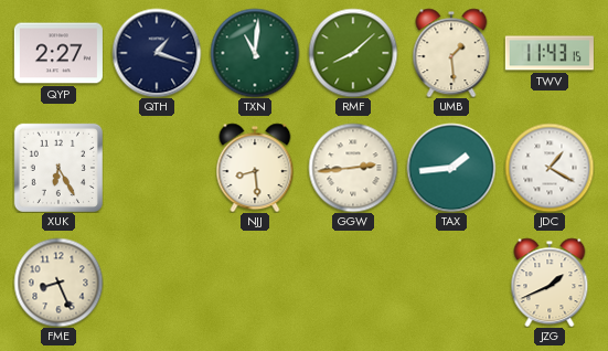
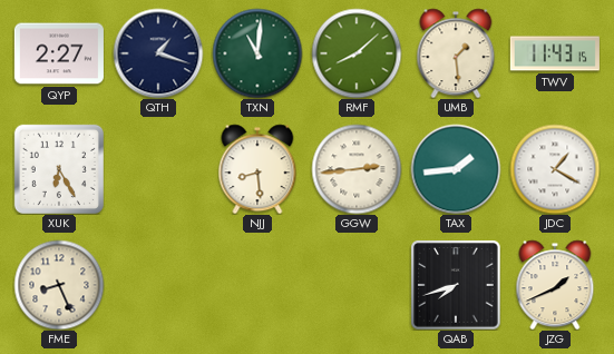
QAB: none -> 7:42 (456, 285)
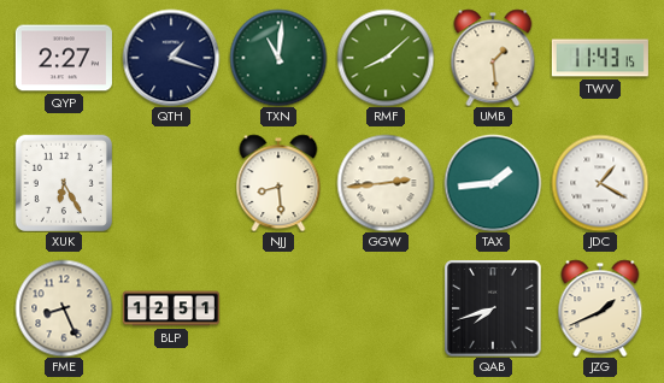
BLP: none -> 12:51 (171, 308)
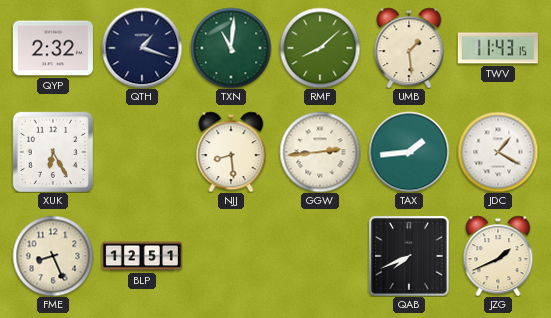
QYP: 2:27 -> 2:32 (53, 48)
QAB: 7:42 -> 7:41 (409, 256)
